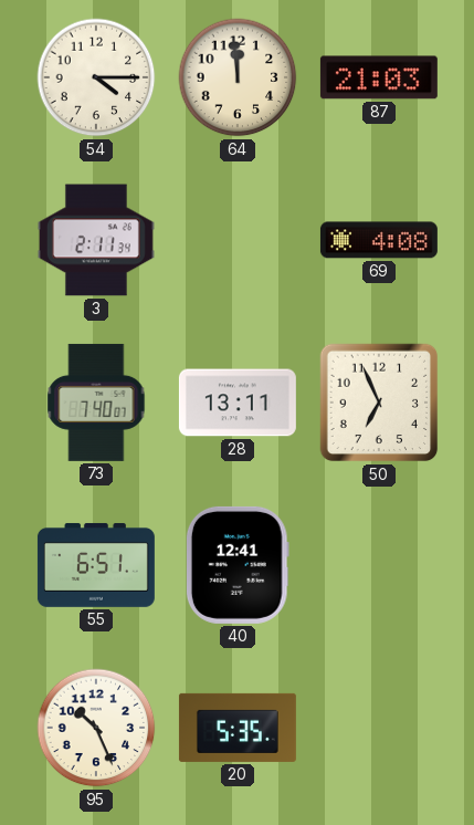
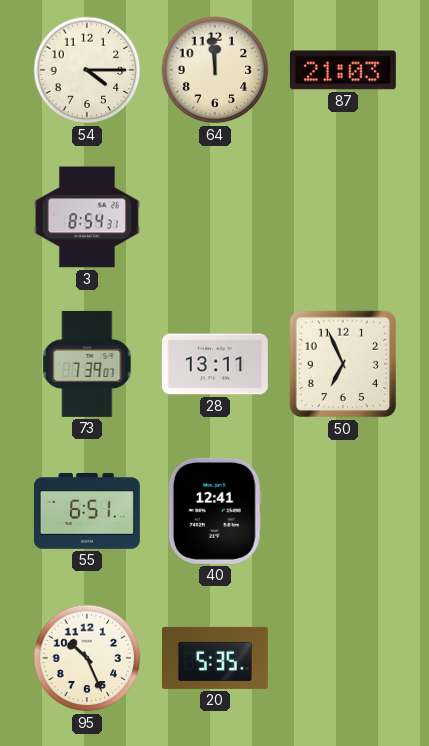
3: 2:11 -> 8:54 (87, 217)
69: 4:08 -> none (379, 240)
73: 7:40 -> 7:39 (87, 364)
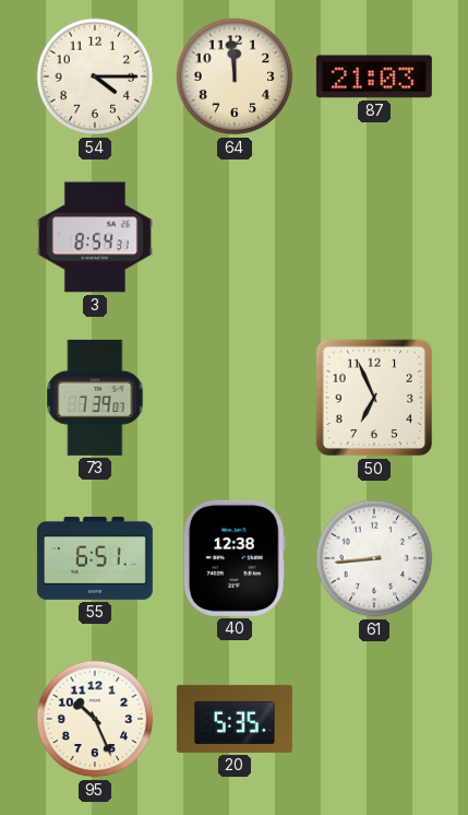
28: 13:11 -> none (215, 364)
40: 12:41 -> 12:38 (235, 558)
61: none -> 8:44 (374, 558)
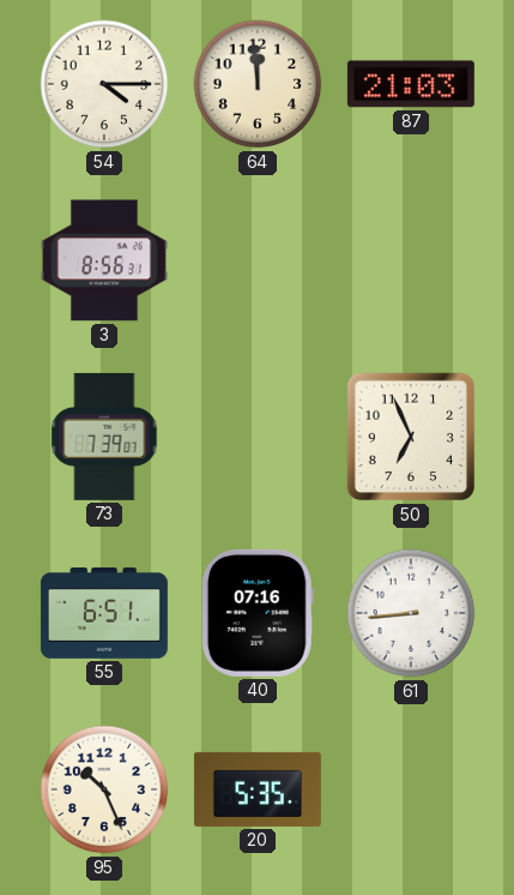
3: 8:54 -> 8:56 (104, 260)
40: 12:38 -> 07:16 (258, 613)
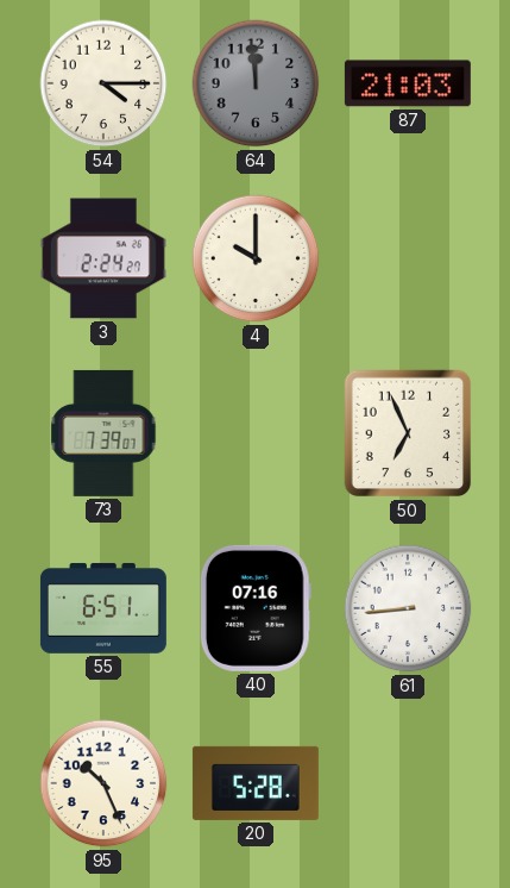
64 dial: cream -> grey (256, 83)
3: 8:56 -> 2:24 (103, 258)
4: none -> 10:00 (256, 258)
20: 5:35 -> 5:28 (256, 783)
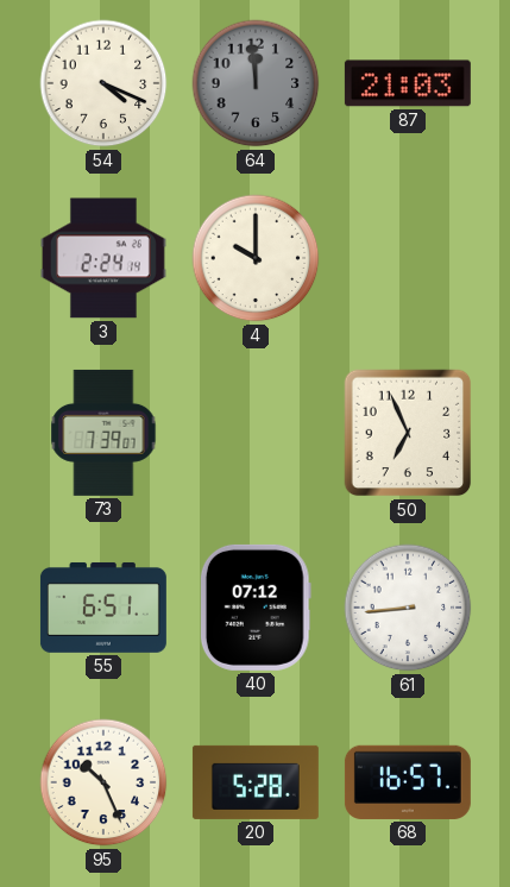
54: 4:15 -> 4:19 (103, 83)
3: 2:24:27 -> 2:24:14 (103, 258)
40: 07:16 -> 07:12 (256, 608)
68: none -> 16:57 (408, 782)
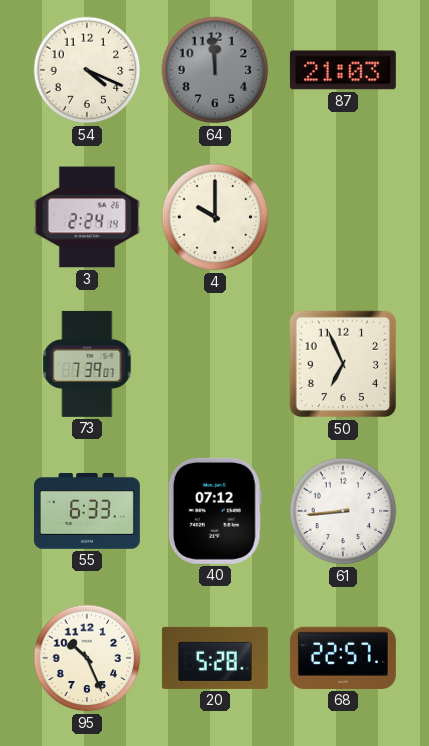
55: 6:51 -> 6:33 (87, 511)
68: 16:57 -> 22:57 (343, 658)
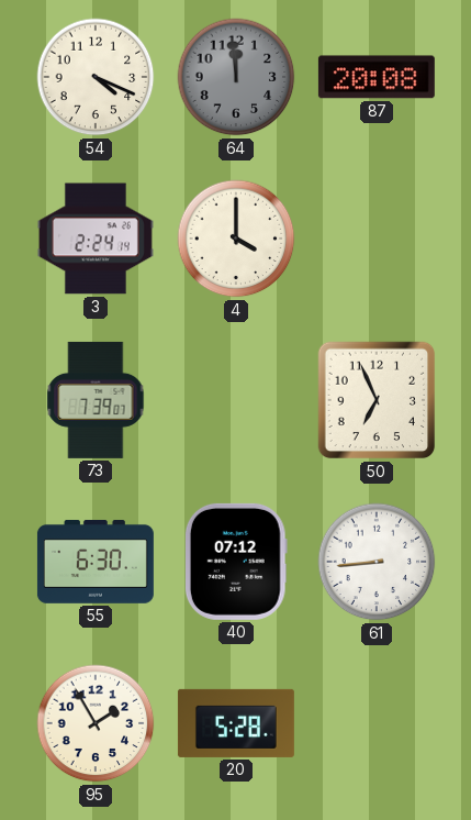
87: 21:03 -> 20:08 (377, 77)
4: 10:00 -> 4:00 (236, 239)
55: 6:33 -> 6:30 (96, 562)
95: 10:26 -> 1:55 (96, 723)
68: 22:57 -> none (343, 658)
